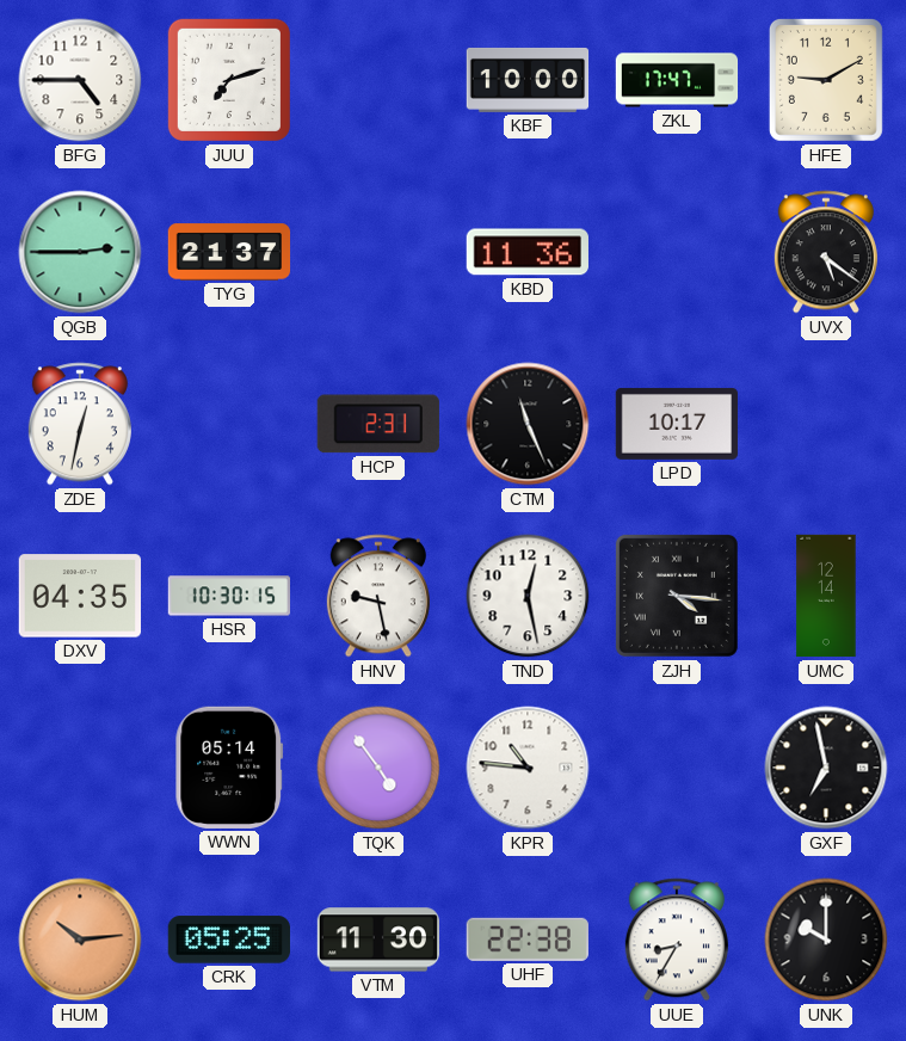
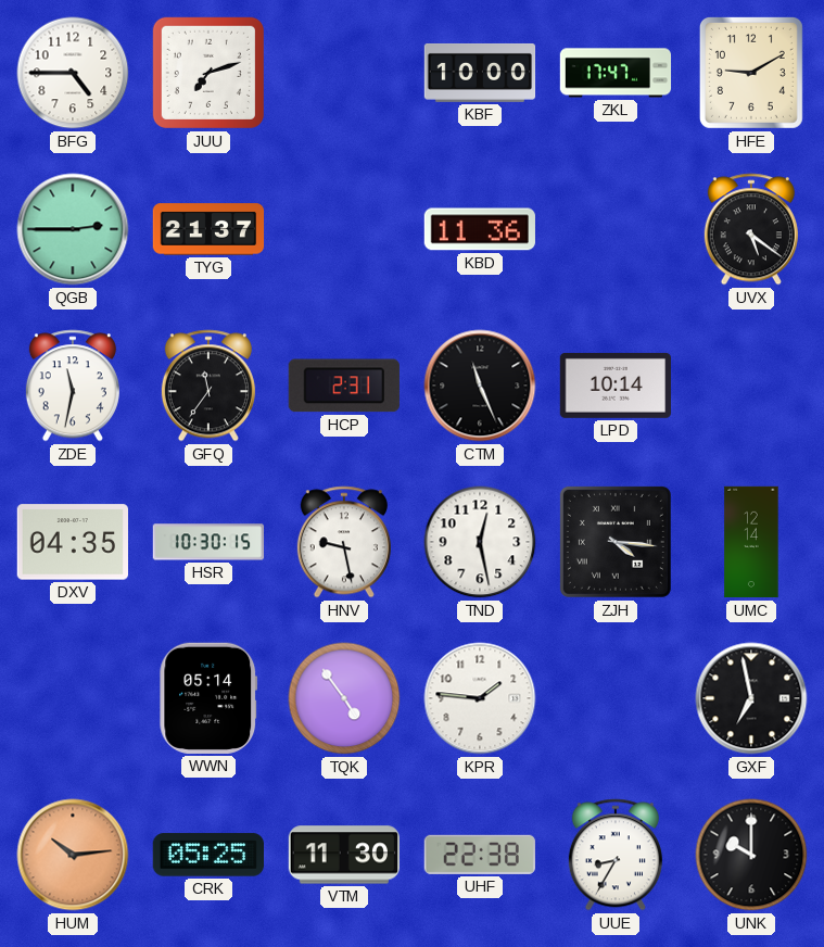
ZDE: 12:32 -> 11:32 (73, 386)
GFQ: none -> 11:36 (208, 386)
LPD: 10:17 -> 10:14 (614, 386)
KPR: 10:46 -> 1:46 (480, 698)
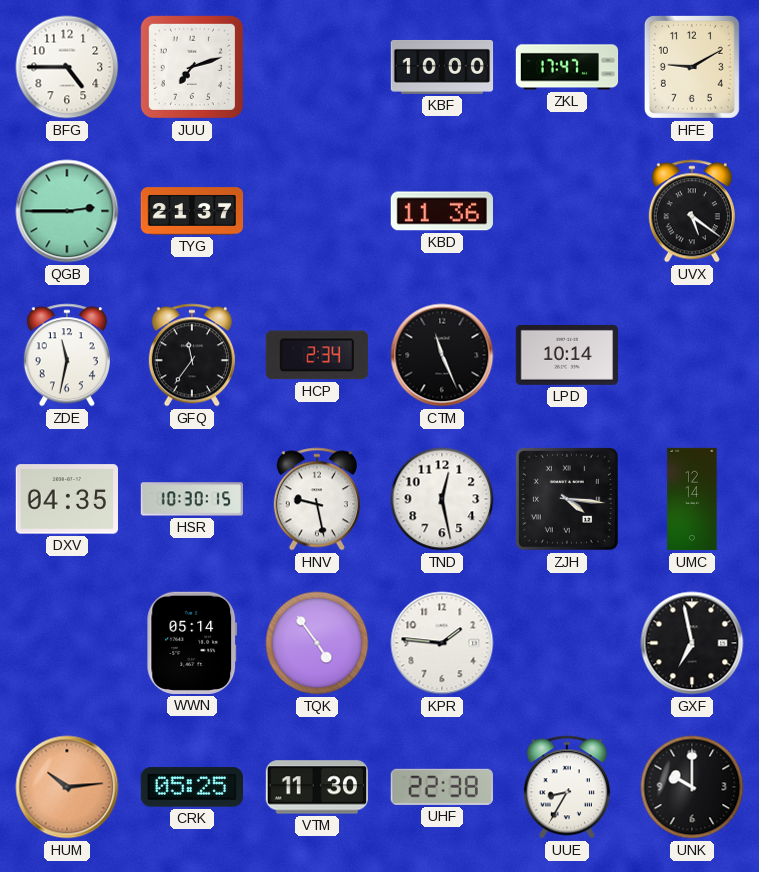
HCP: 2:31 -> 2:34 (317, 355)
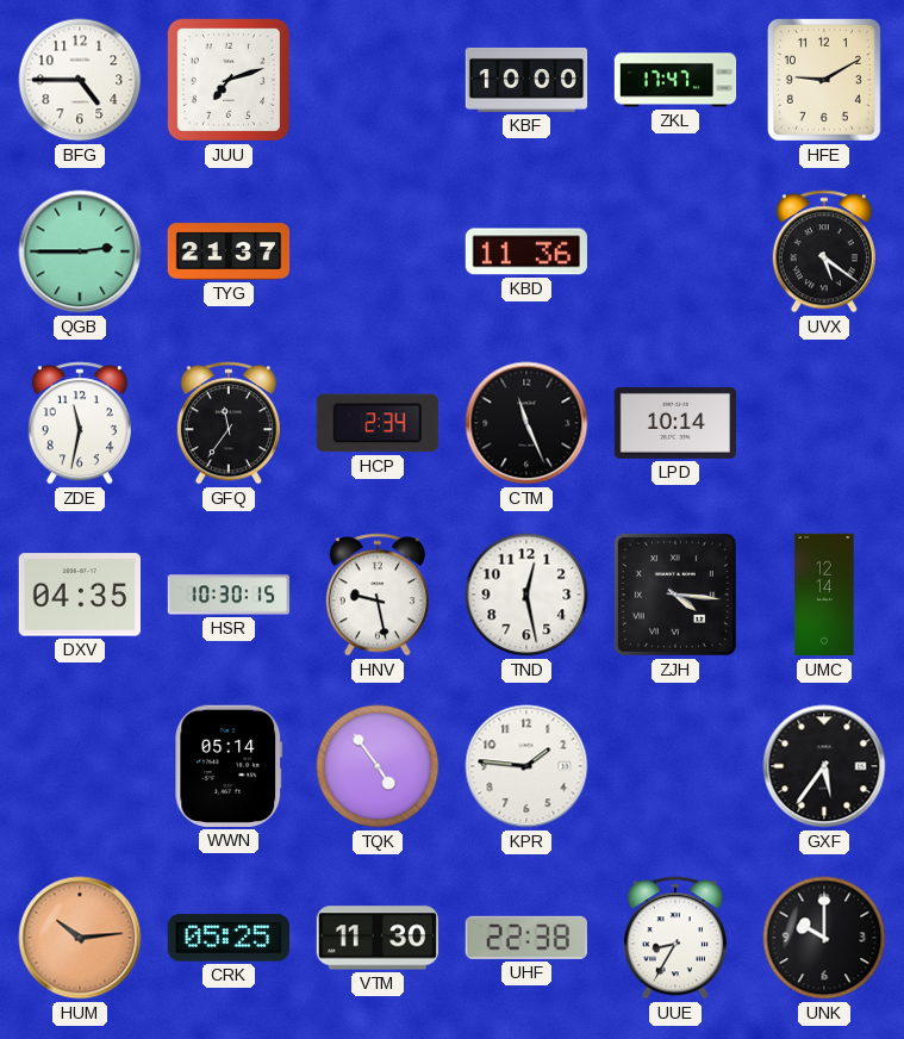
GXF: 6:58 -> 5:36 (824, 766)
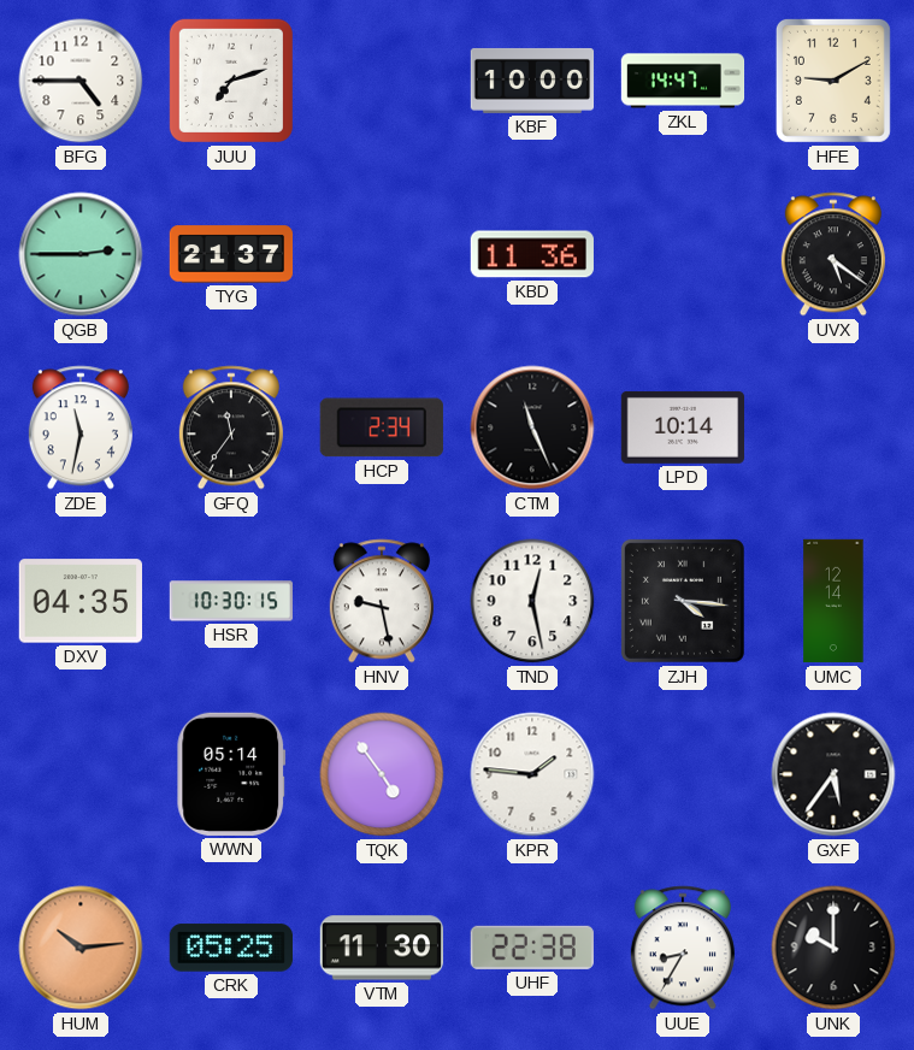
ZKL: 17:47 -> 14:47 (683, 81)
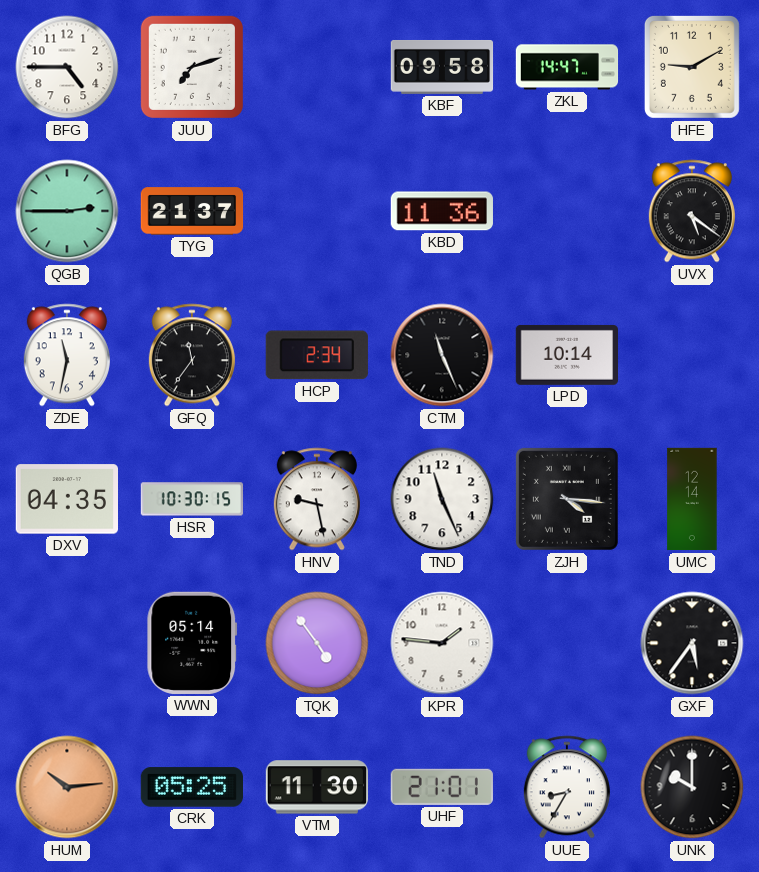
KBF: 10:00 -> 09:58 (442, 67)
TND: 12:28 -> 11:26 (442, 499)
UHF: 22:38 -> 21:01 (442, 787)
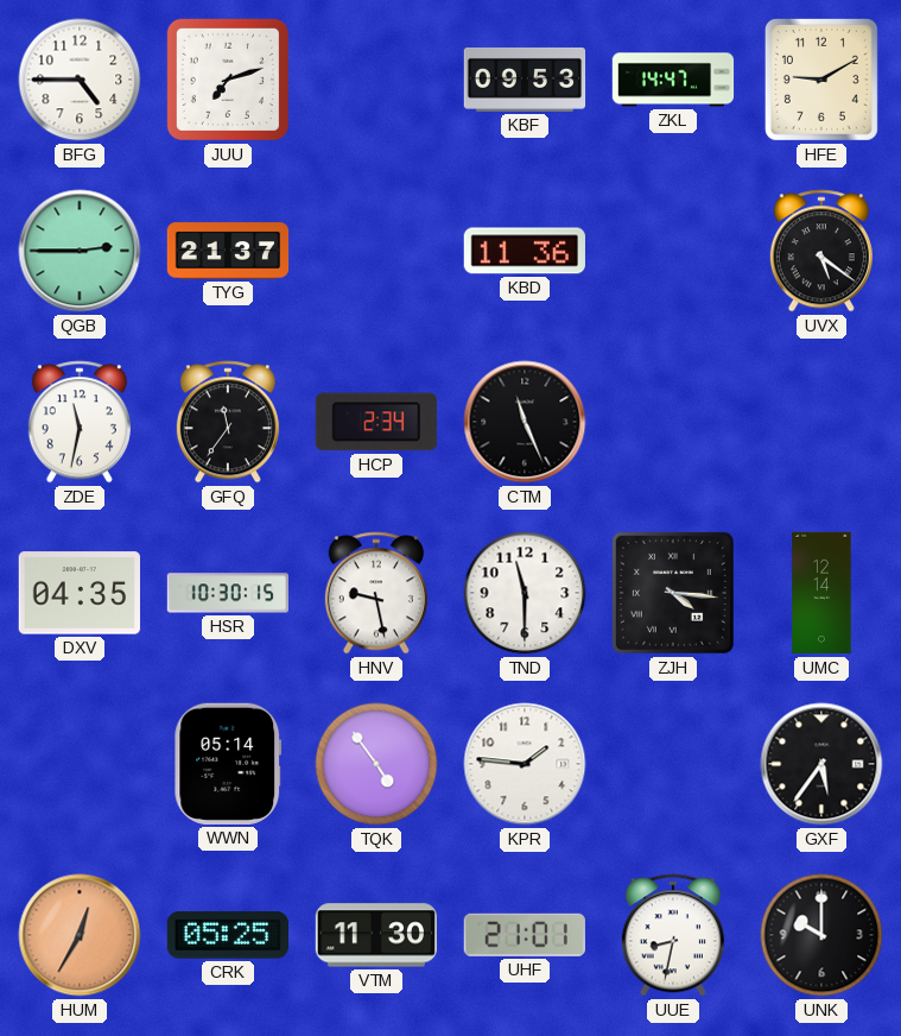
KBF: 09:58 -> 09:53 (525, 80)
LPD: 10:14 -> none (566, 355)
TND: 11:26 -> 11:30 (525, 593)
HUM: 10:14 -> 12:35 (80, 935)
UUE: 8:35 -> 8:32 (673, 935)
